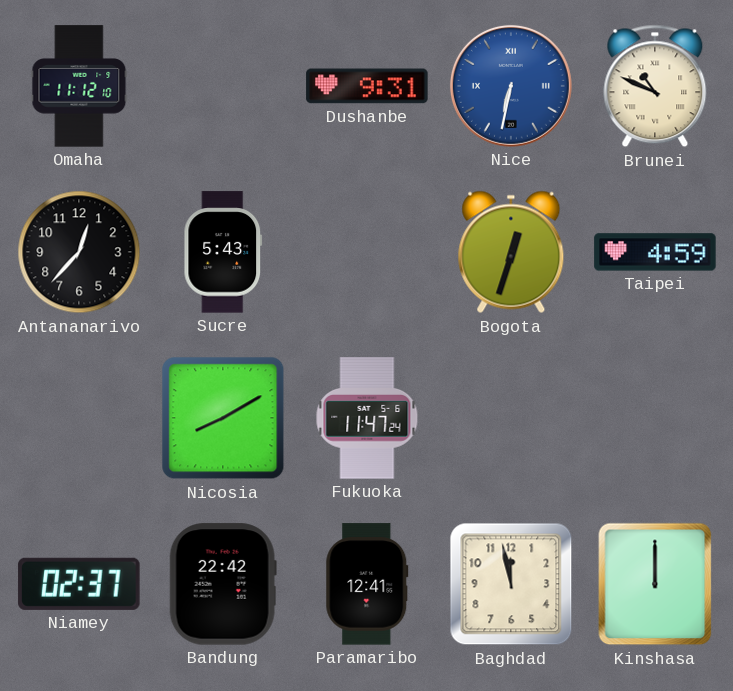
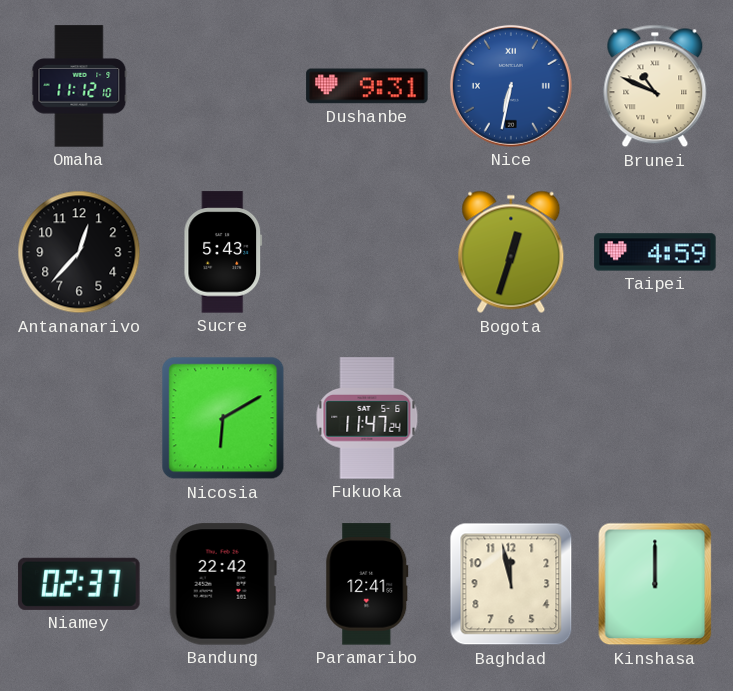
Nicosia: 8:10 -> 6:10 (223, 418)
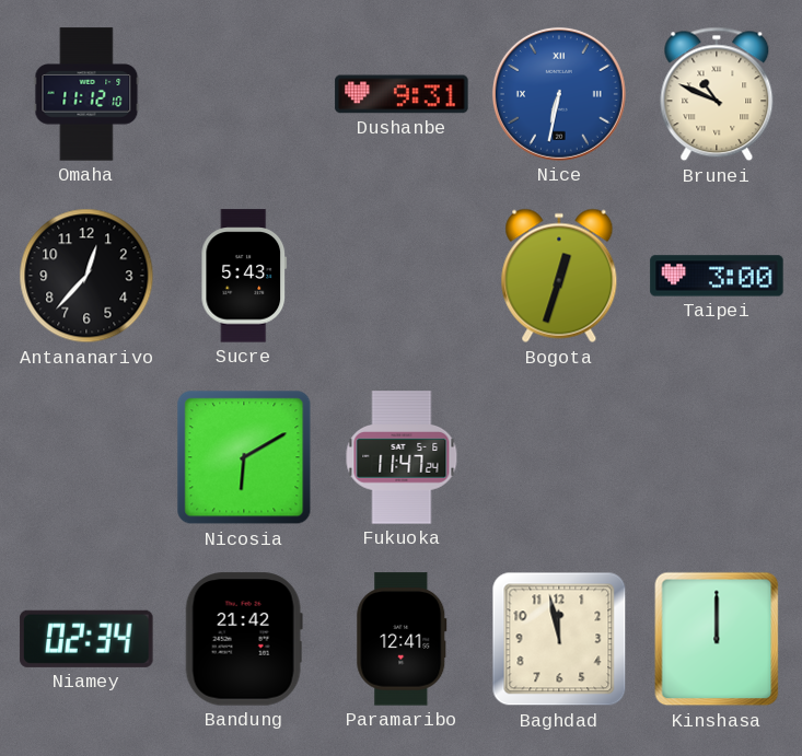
Taipei: 4:59 -> 3:00 (717, 276)
Niamey: 02:37 -> 02:34 (86, 639)
Bandung: 22:42 -> 21:42 (244, 639)
